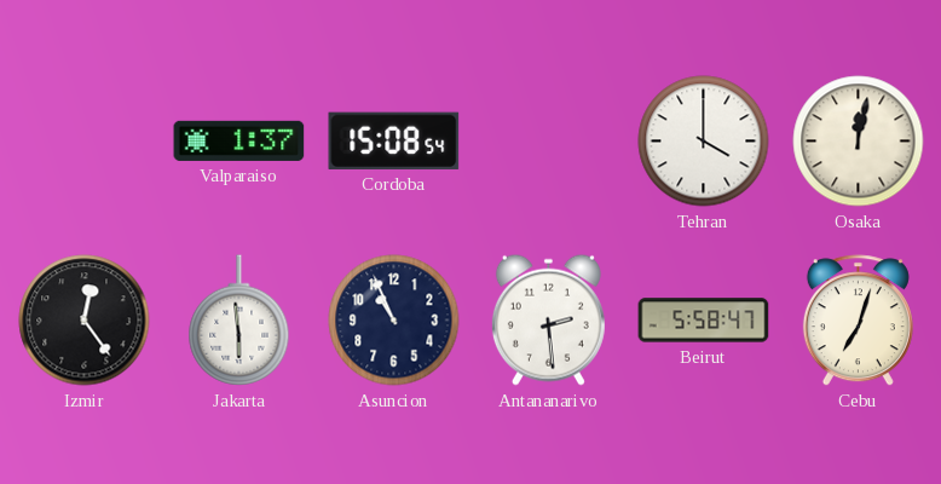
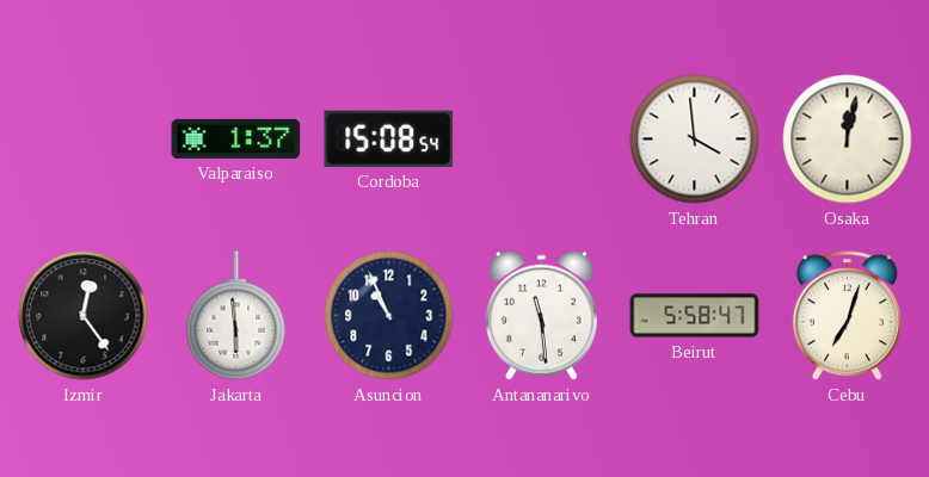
Tehran: 4:00 -> 3:59 (695, 140)
Antananarivo: 2:29 -> 11:29 (541, 315)
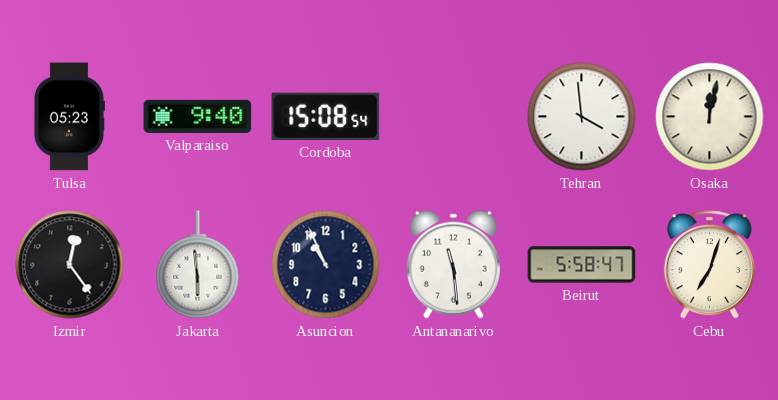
Tulsa: none -> 05:23 (69, 117)
Valparaiso: 1:37 -> 9:40 (198, 116)
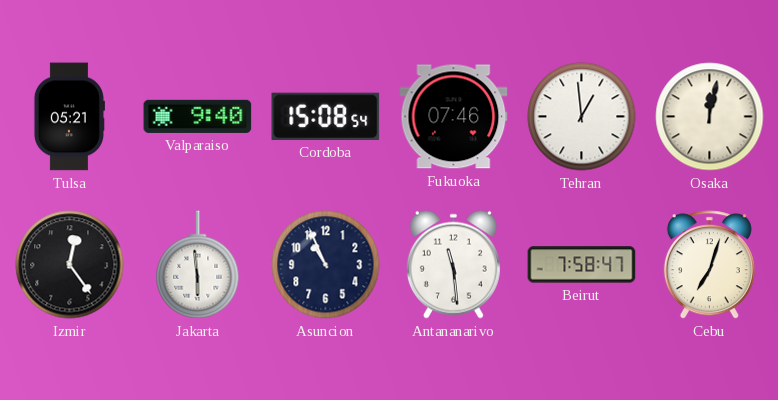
Tulsa: 05:23 -> 05:21 (69, 117)
Fukuoka: none -> 07:46 (454, 117)
Tehran: 3:59 -> 12:59 (582, 117)
Beirut: 5:58 -> 7:58 (582, 265)
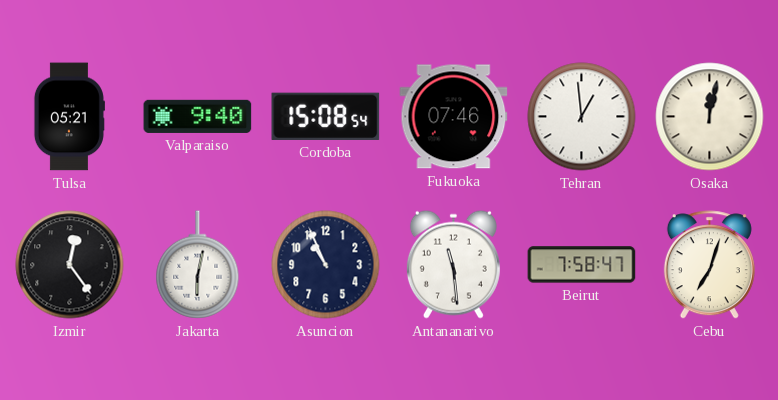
Jakarta: 5:59 -> 6:02 (198, 265)
